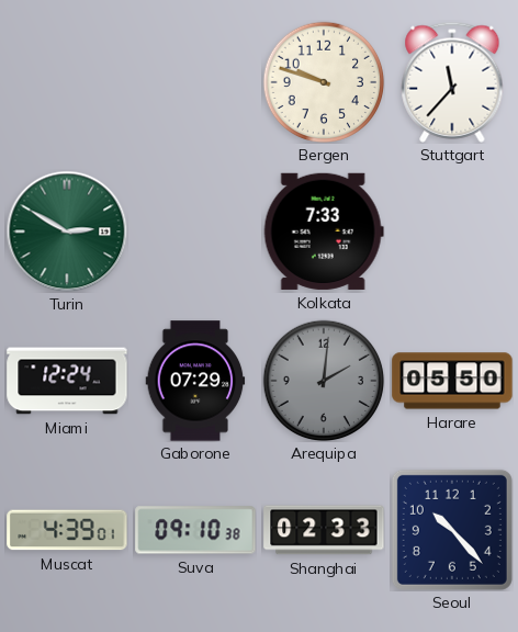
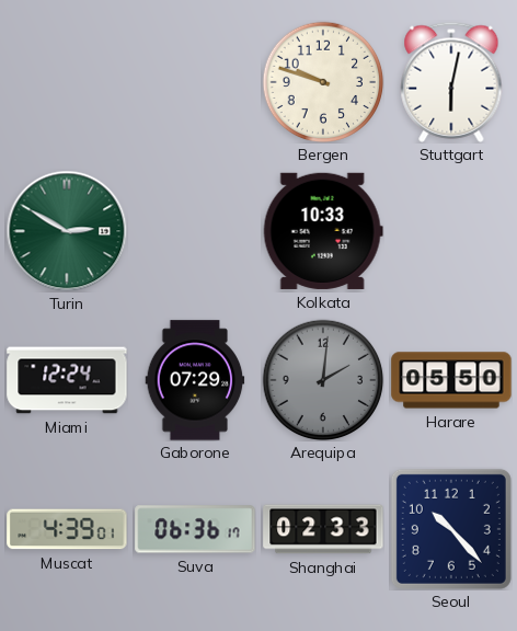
Stuttgart: 11:37 -> 6:02 (451, 82)
Kolkata: 7:33 -> 10:33 (323, 231)
Suva: 09:10 -> 06:36 (195, 529)
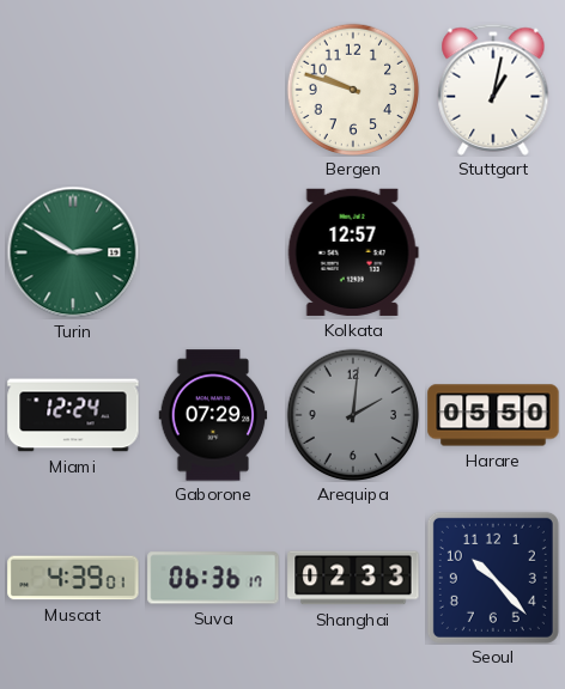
Stuttgart: 6:02 -> 1:02 (493, 90)
Kolkata: 10:33 -> 12:57 (353, 252)
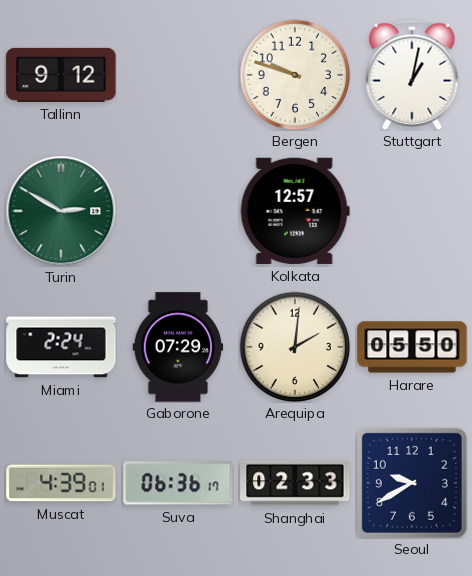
Tallinn: none -> 9:12 (61, 75)
Miami: 12:24 -> 2:24 (61, 347)
Arequipa dial: grey -> cream (295, 347)
Seoul: 10:23 -> 9:40 (412, 483)
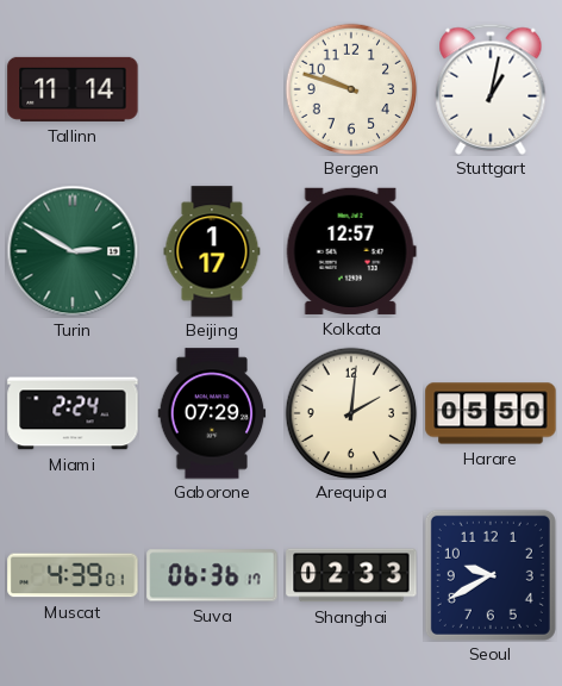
Tallinn: 9:12 -> 11:14 (73, 89)
Beijing: none -> 1:17 (212, 251)
